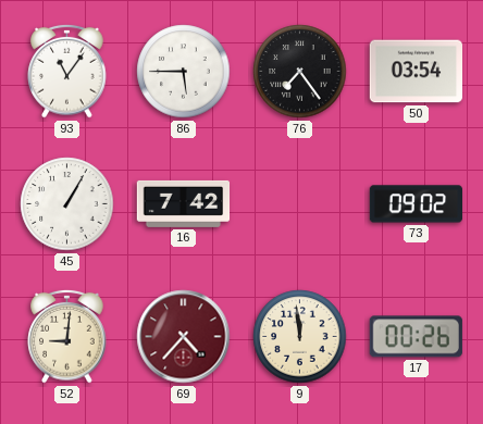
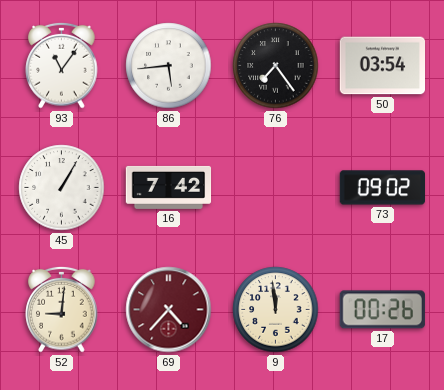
86: 5:45 -> 5:44 (169, 66)
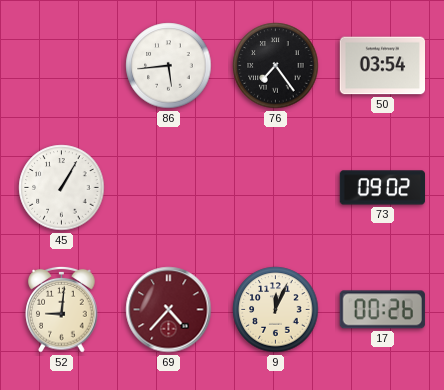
93: 11:06 -> none (62, 65)
16: 7:42 -> none (169, 187)
9: 11:59 -> 12:04 (276, 310)
